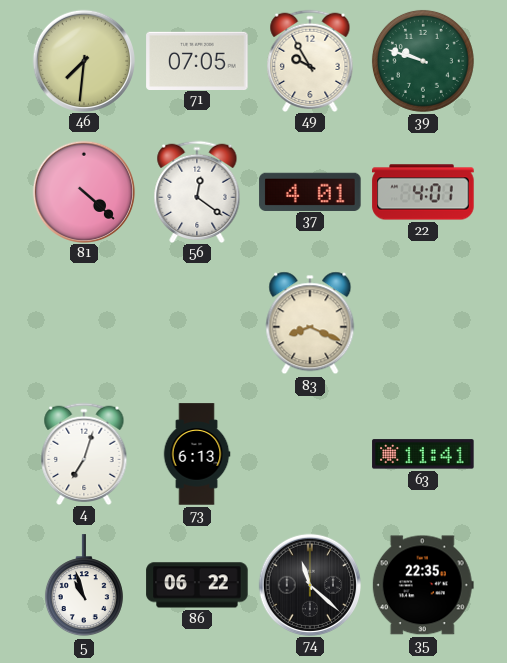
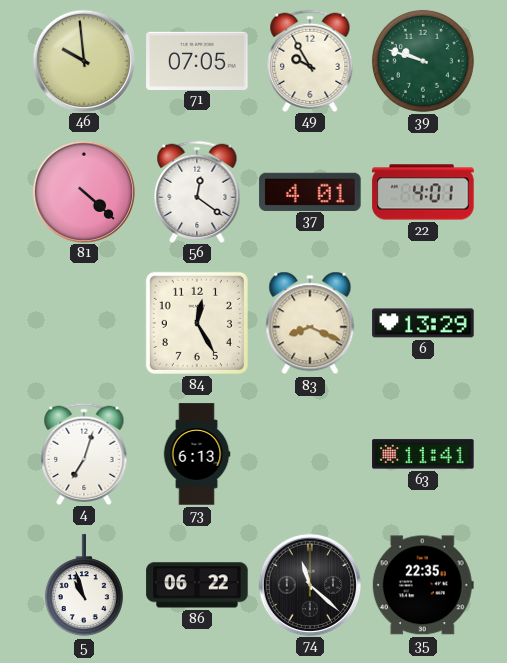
46: 7:31 -> 9:59 (83, 60)
84: none -> 12:25 (197, 323)
6: none -> 13:29 (423, 323)
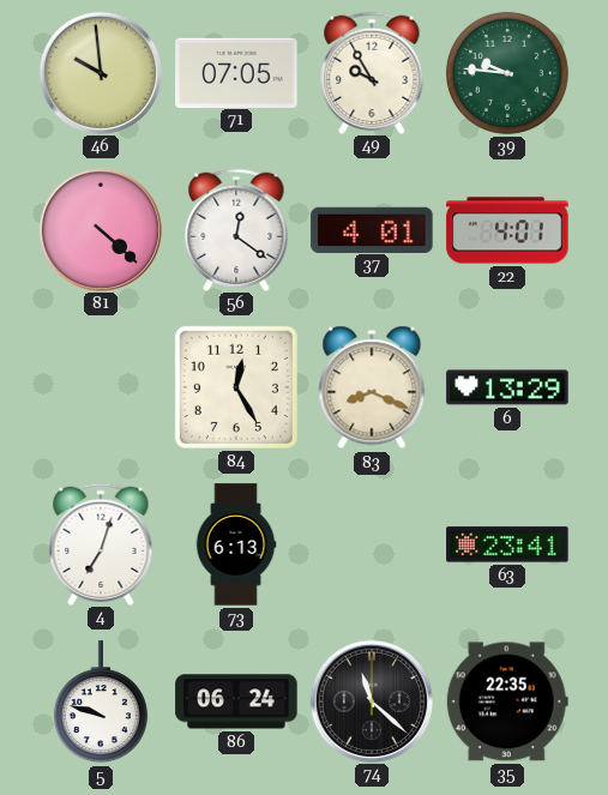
39: 9:48 -> 9:46 (507, 73)
63: 11:41 -> 23:41 (507, 544)
5: 10:57 -> 9:48 (101, 703)
86: 06:22 -> 06:24 (236, 701)
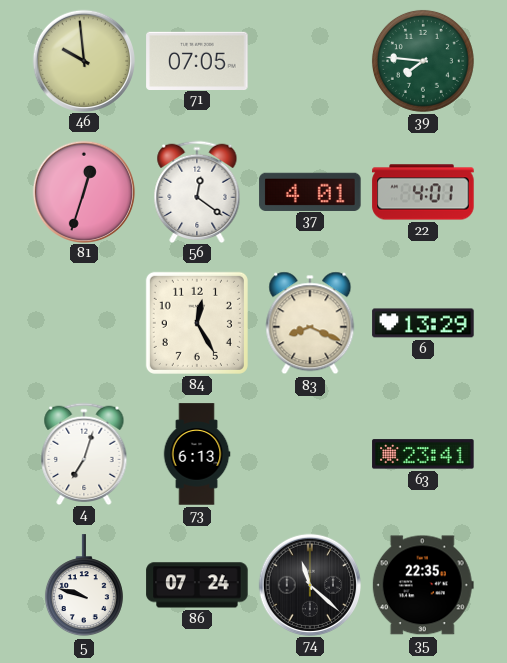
49: 9:55 -> none (372, 72)
39: 9:46 -> 7:46 (423, 61)
81: 4:22 -> 12:33 (83, 191)
86: 06:24 -> 07:24 (197, 585)
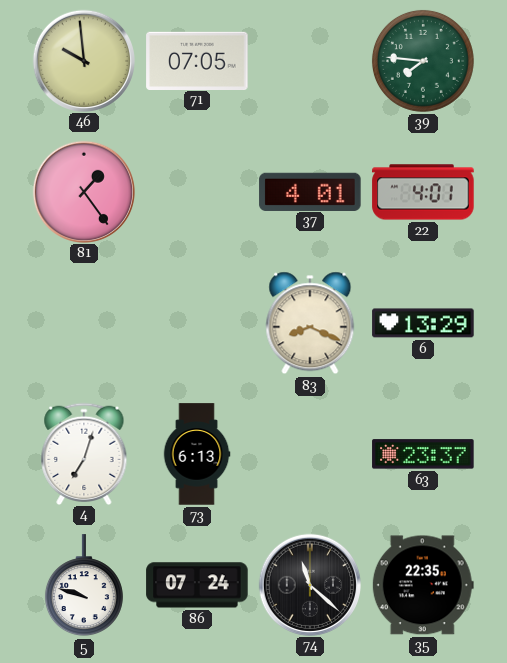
81: 12:33 -> 1:24 (83, 191)
56: 12:21 -> none (197, 191)
84: 12:25 -> none (197, 323)
63: 23:41 -> 23:37 (423, 454)
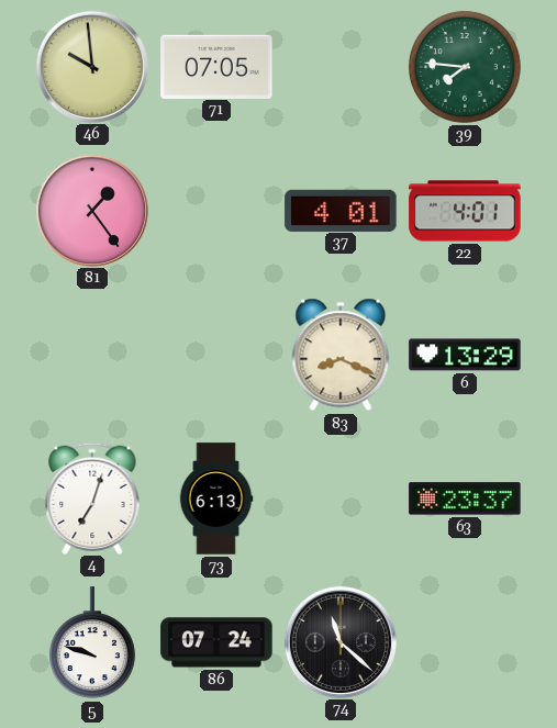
35: 22:35 -> none (423, 585)
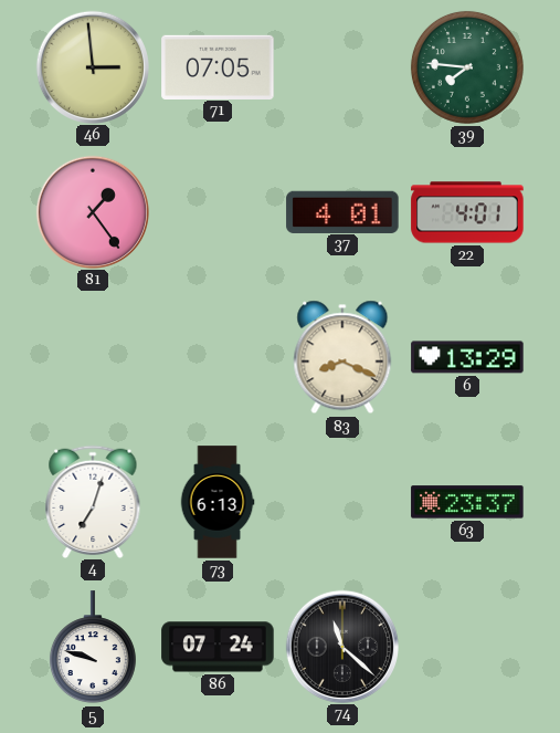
46: 9:59 -> 2:59 (92, 66)
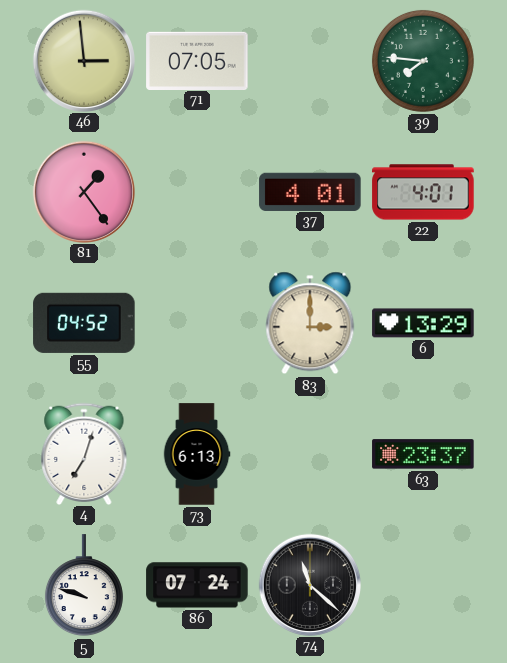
55: none -> 04:52 (84, 323)
83: 8:19 -> 3:00 (310, 323)
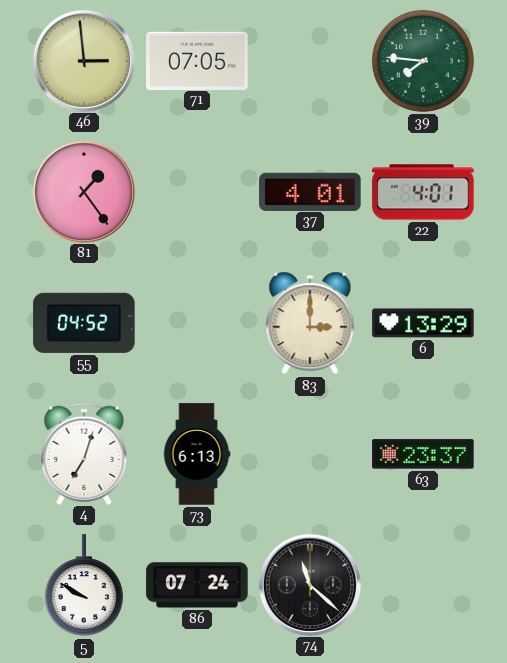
5: 9:48 -> 9:50 (84, 586)
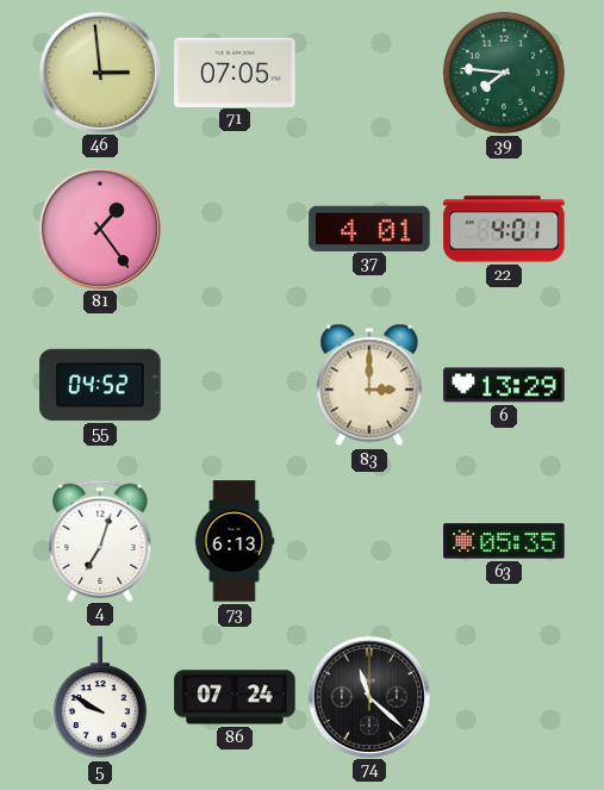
63: 23:37 -> 05:35 (504, 541)
